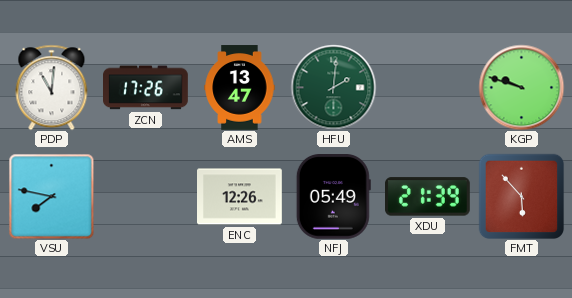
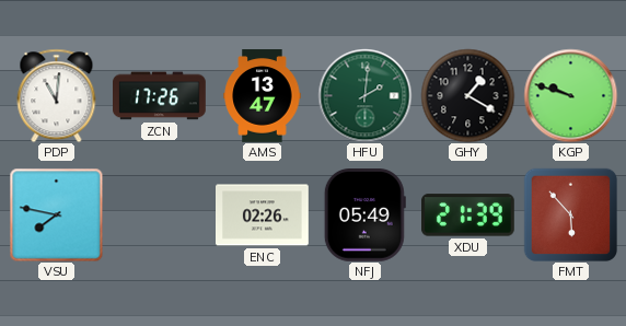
GHY: none -> 1:20 (467, 95)
ENC: 12:26 -> 02:26 (263, 216)
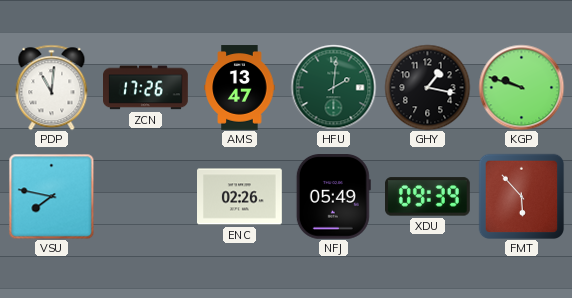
GHY: 1:20 -> 1:17 (427, 87)
XDU: 21:39 -> 09:39 (428, 197)
